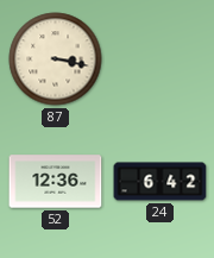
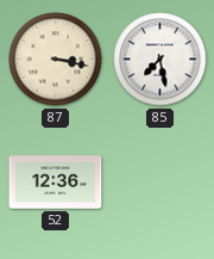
85: none -> 7:28 (160, 60)
24: 6:42 -> none (160, 182)
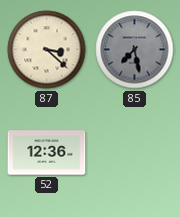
87: 3:17 -> 3:22 (47, 50)
85 dial: white -> grey (135, 50)
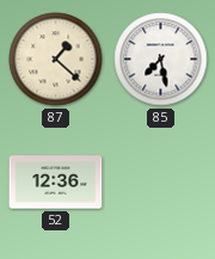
87: 3:22 -> 1:22 (56, 60)
85 dial: grey -> white (161, 60)
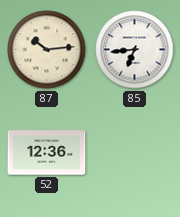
87: 1:22 -> 10:14 (47, 50)
85: 7:28 -> 6:44 (135, 50)
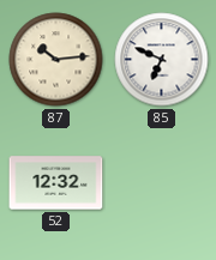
85: 6:44 -> 6:49 (162, 60)
52: 12:36 -> 12:32 (56, 183)
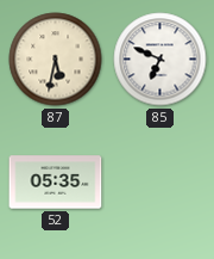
87: 10:14 -> 5:32 (56, 60)
52: 12:32 -> 05:35 (56, 183)
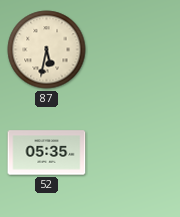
85: 6:49 -> none (160, 60)
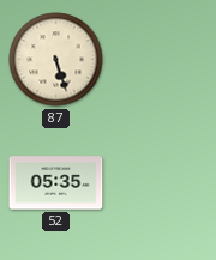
87: 5:32 -> 5:27 (56, 60)
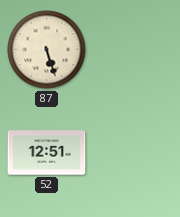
52: 05:35 -> 12:51 (47, 153)
